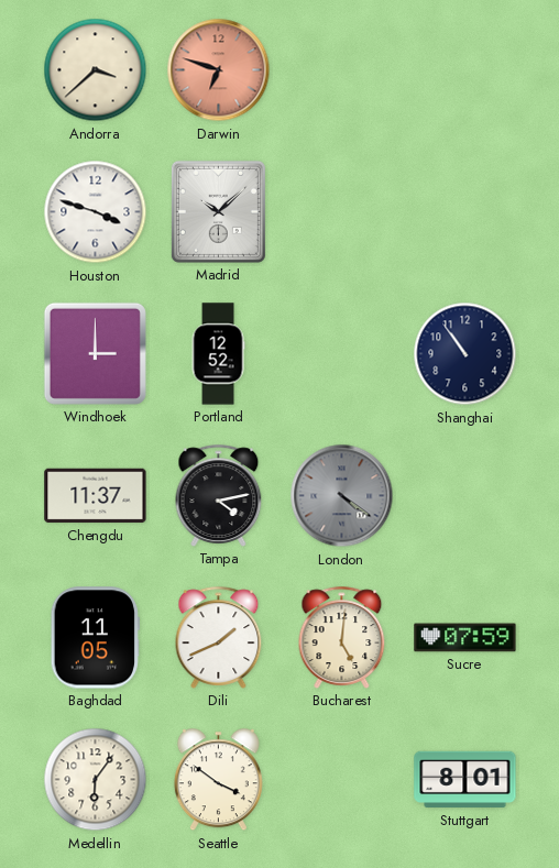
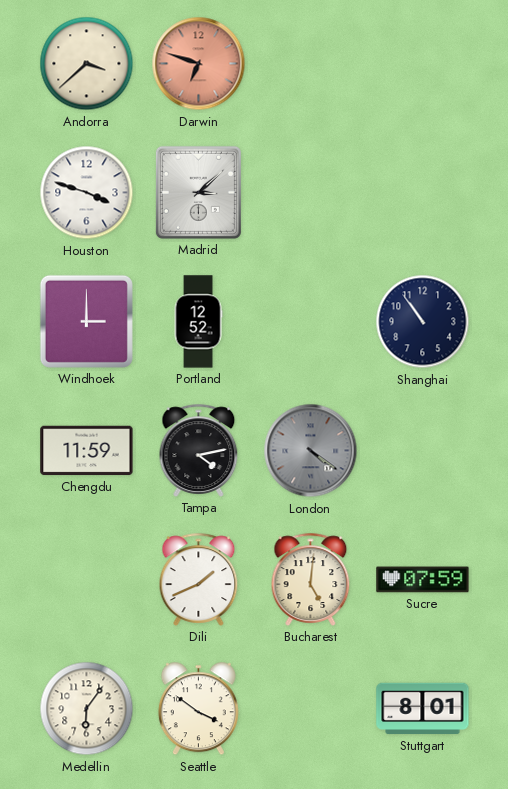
Madrid: 10:08 -> 3:08 (198, 192)
Chengdu: 11:37 -> 11:59 (87, 451)
Baghdad: 11:05 -> none (95, 638)
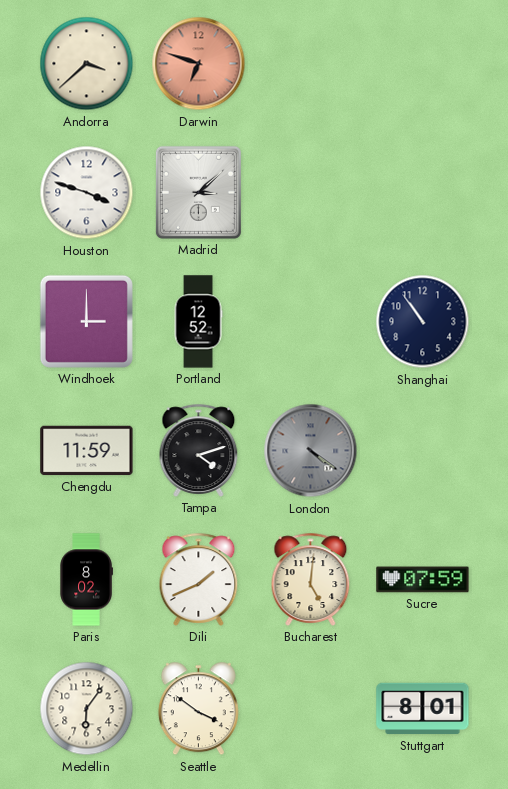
Tampa: 4:13 -> 4:12 (199, 450)
Paris: none -> 8:02 (86, 580)
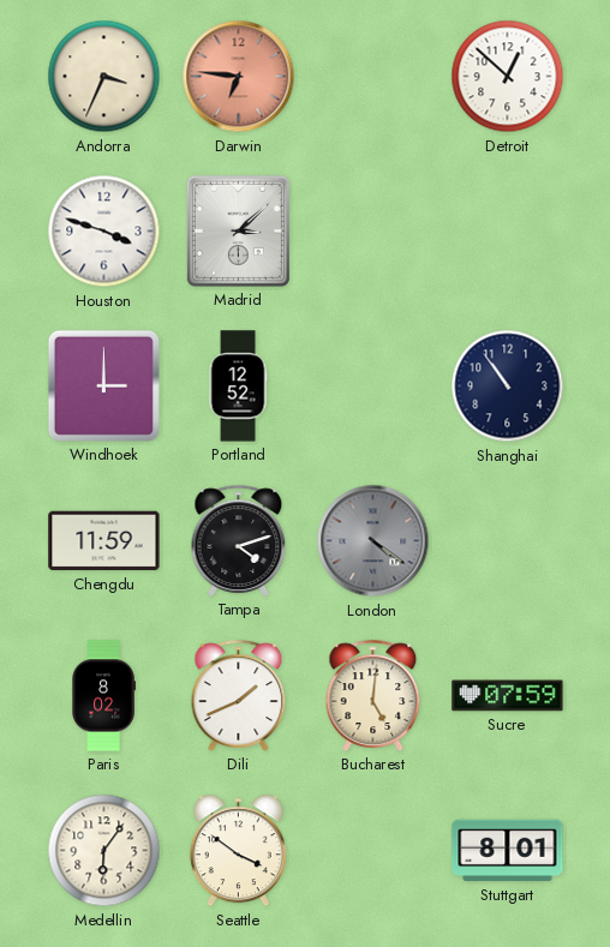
Andorra: 3:38 -> 3:34 (104, 77)
Darwin: 6:48 -> 6:46 (239, 77)
Detroit: none -> 12:52 (508, 77)
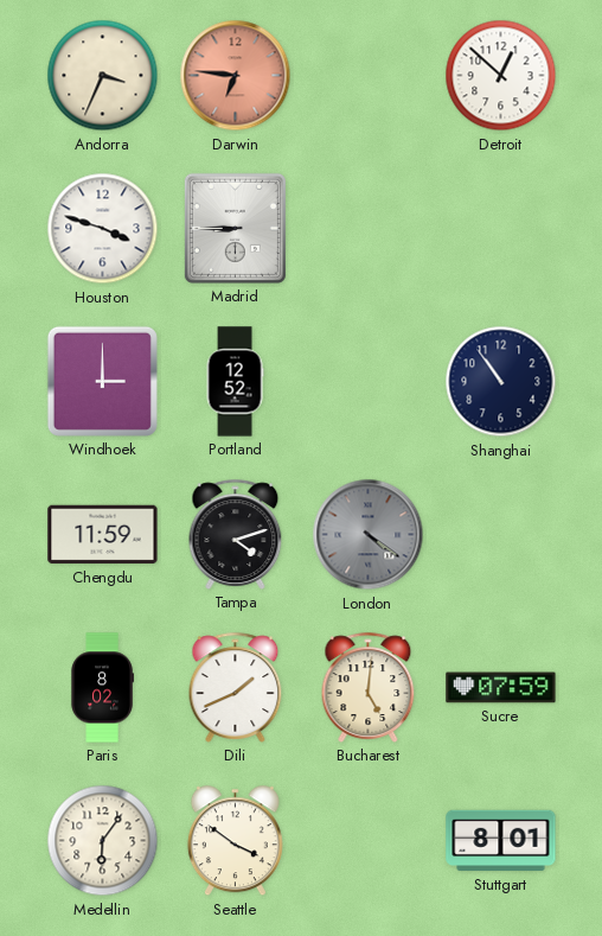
Madrid: 3:08 -> 8:45 (235, 228)
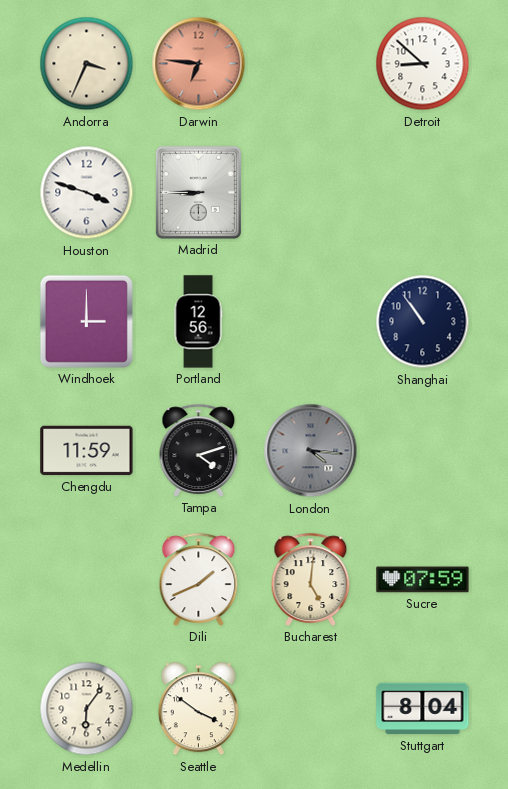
Detroit: 12:52 -> 8:52 (423, 64)
Portland: 12:52 -> 12:56 (198, 322)
London: 4:21 -> 4:16 (311, 451)
Paris: 8:02 -> none (102, 688)
Stuttgart: 8:01 -> 8:04 (423, 709)
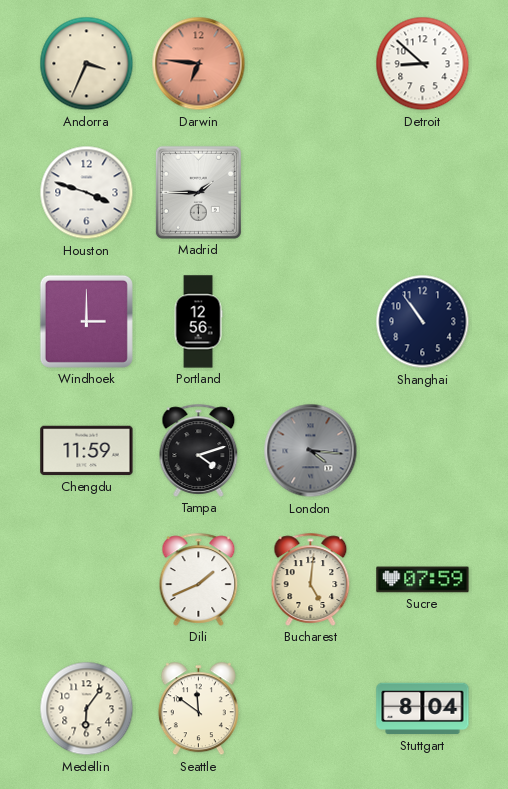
Madrid: 8:45 -> 1:45 (198, 192)
Seattle: 3:51 -> 11:51 (198, 709)
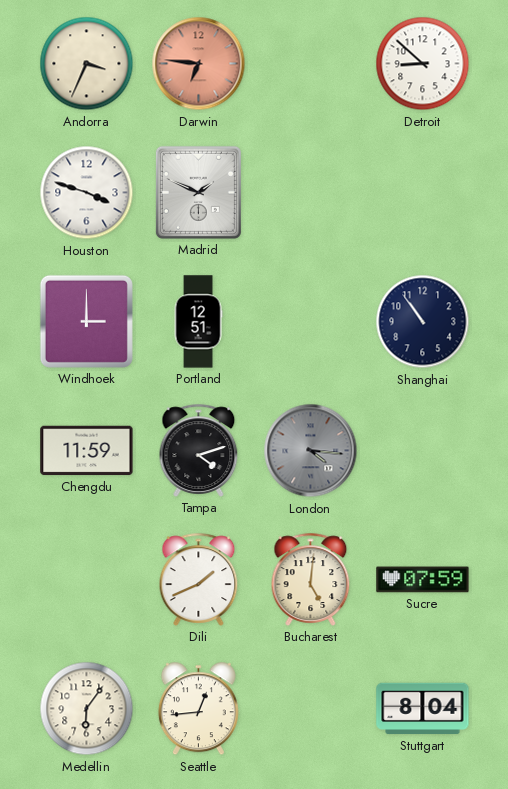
Madrid: 1:45 -> 1:49 (198, 192)
Portland: 12:56 -> 12:51 (198, 322)
Seattle: 11:51 -> 12:44 (198, 709)
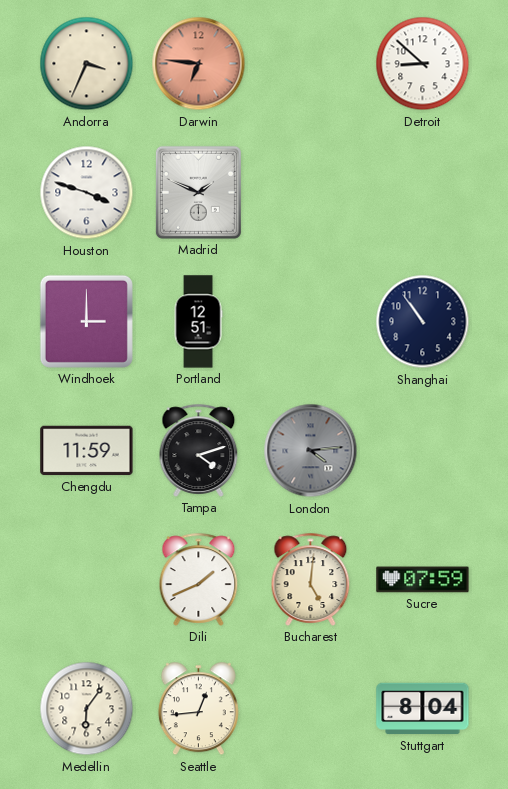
London: 4:16 -> 4:14 (311, 451)
